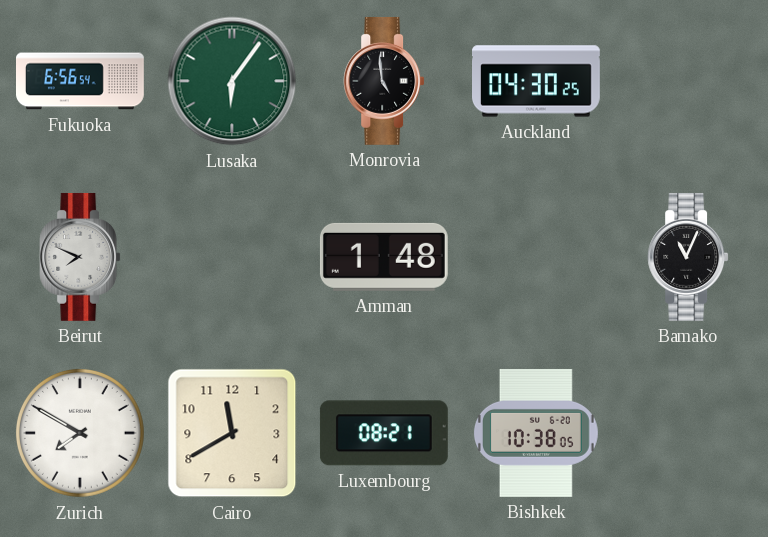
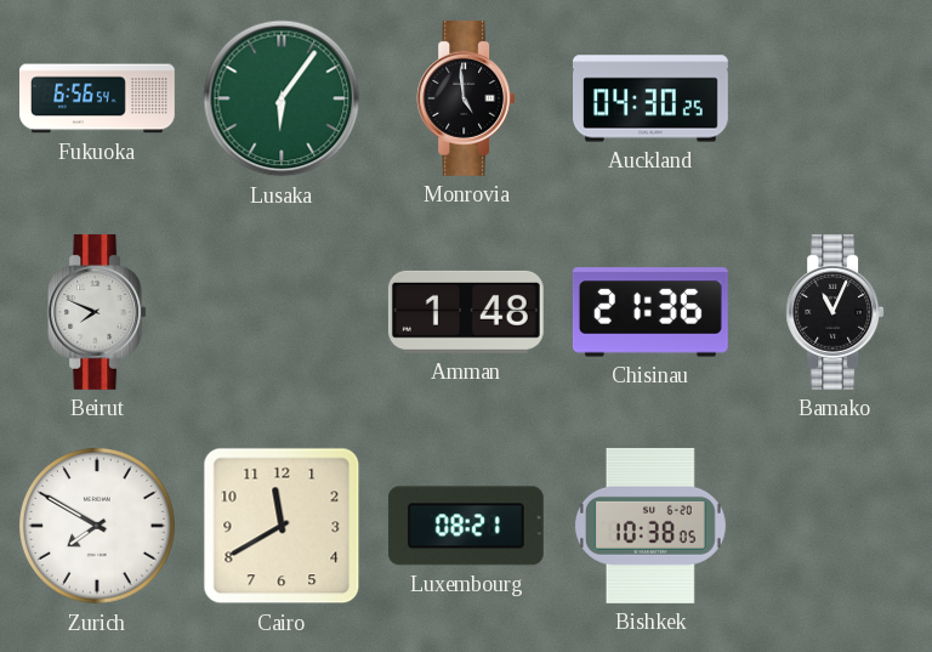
Chisinau: none -> 21:36 (650, 312)
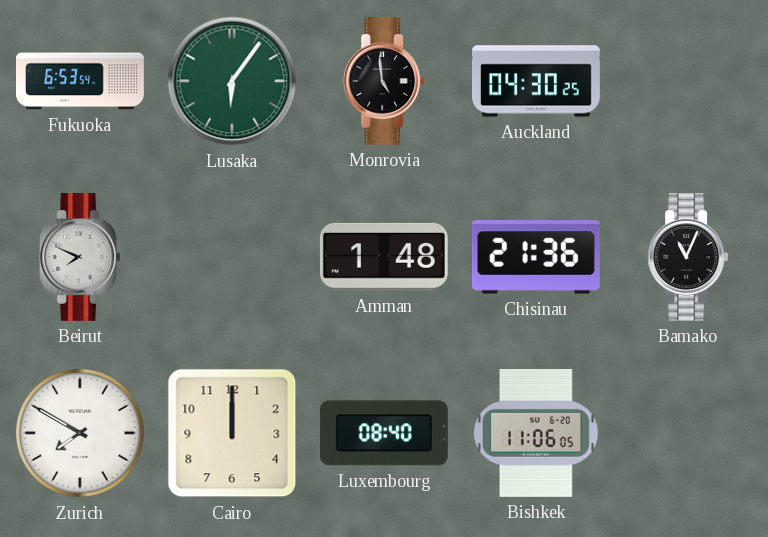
Fukuoka: 6:56 -> 6:53 (81, 81)
Cairo: 11:40 -> 12:00 (232, 433)
Luxembourg: 08:21 -> 08:40 (384, 433)
Bishkek: 10:38 -> 11:06 (536, 433)
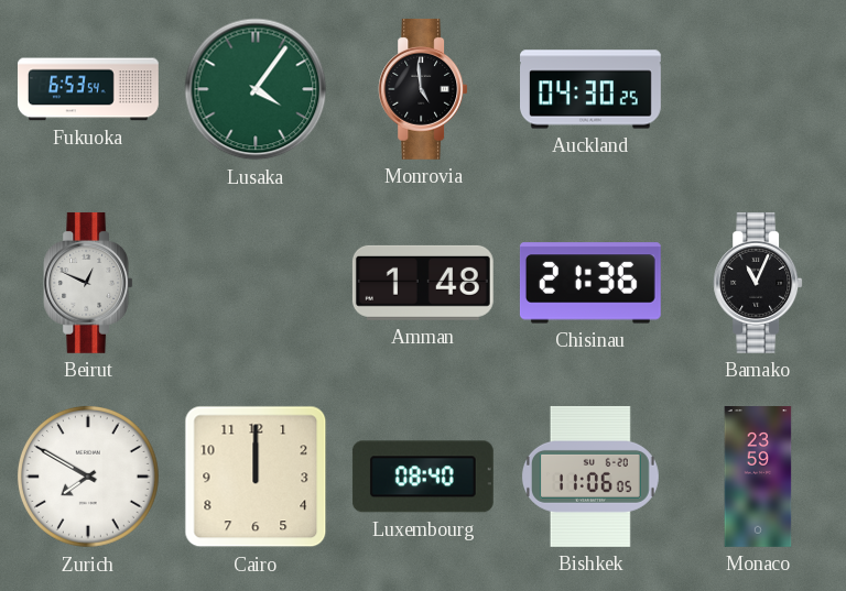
Lusaka: 6:06 -> 4:06 (256, 89)
Beirut: 7:49 -> 12:49 (88, 283)
Monaco: none -> 23:59 (758, 478)
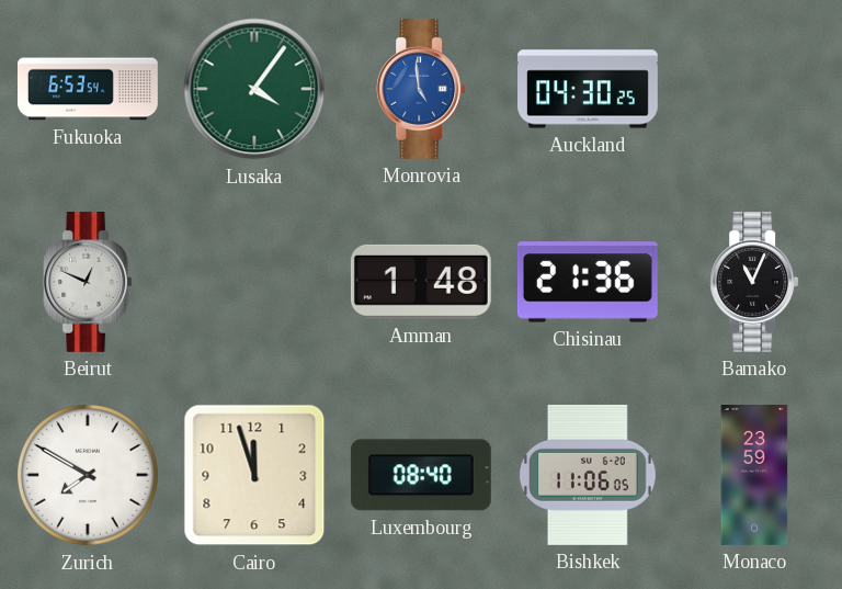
Monrovia dial: black -> blue (421, 89)
Cairo: 12:00 -> 11:57 (254, 475)
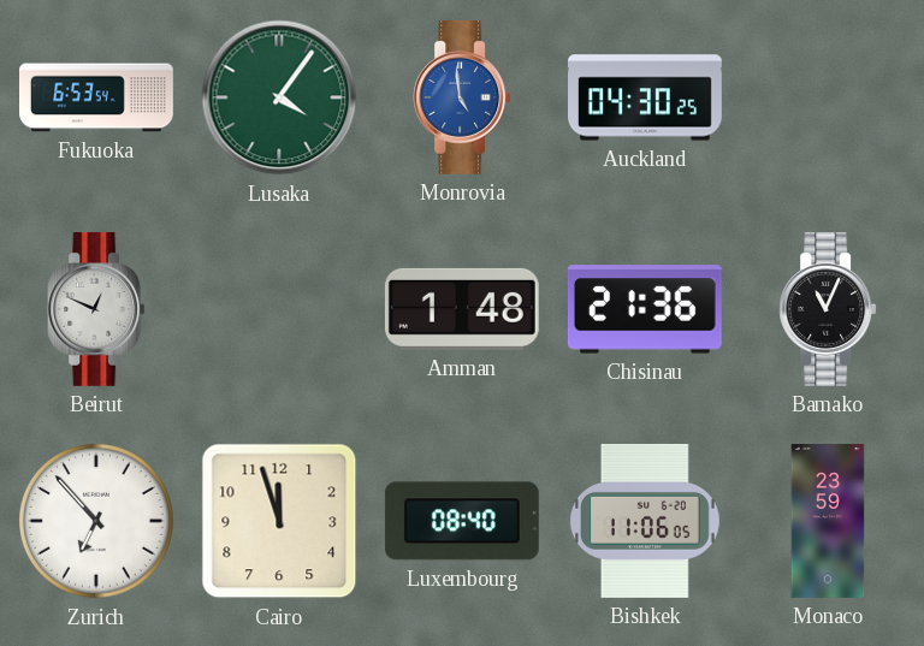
Zurich: 7:50 -> 6:53 (96, 521)
